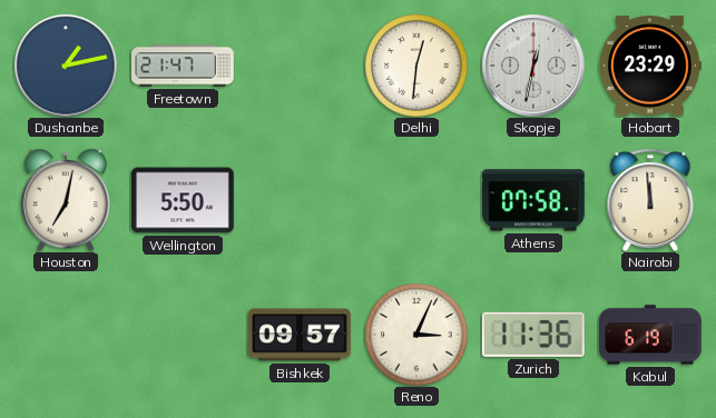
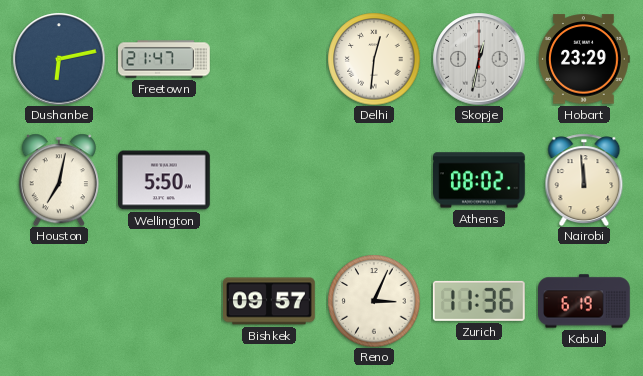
Dushanbe: 1:13 -> 6:13 (59, 59)
Athens: 07:58 -> 08:02 (480, 180)
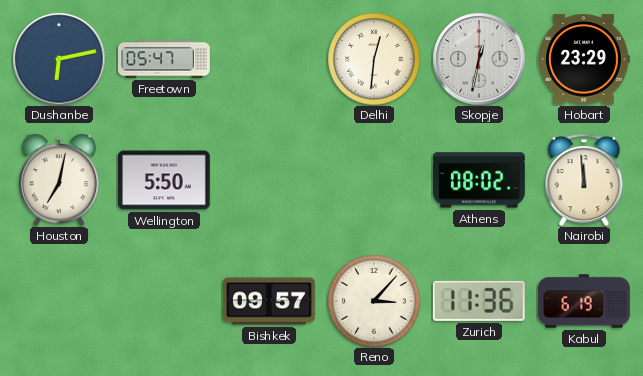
Freetown: 21:47 -> 05:47 (165, 59)
Reno: 3:04 -> 3:07 (374, 301)
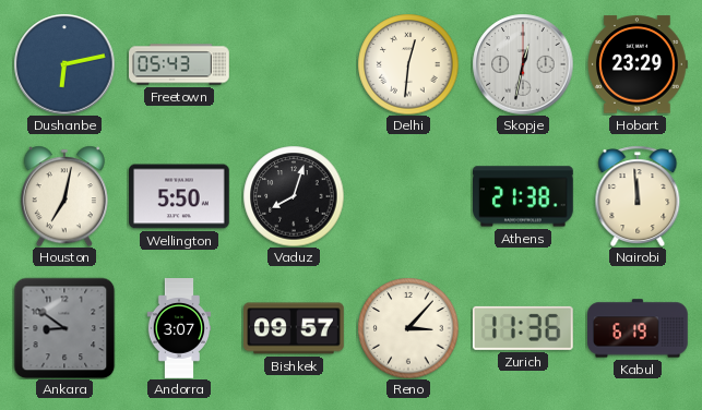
Freetown: 05:47 -> 05:43 (180, 64)
Vaduz: none -> 8:03 (294, 196)
Athens: 08:02 -> 21:38 (524, 196)
Ankara: none -> 8:51 (64, 328)
Andorra: none -> 3:07 (179, 328)
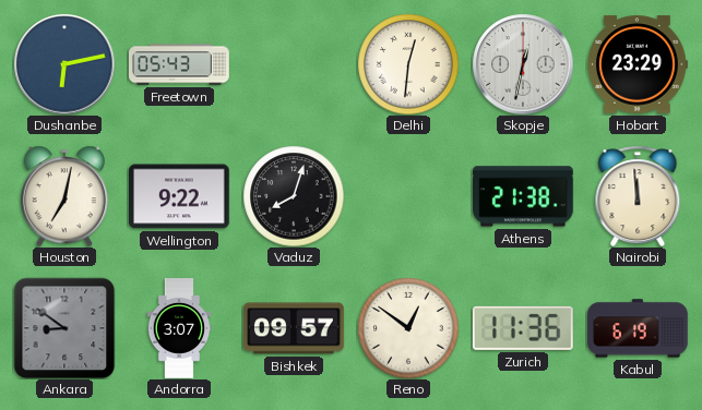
Wellington: 5:50 -> 9:22 (180, 196)
Reno: 3:07 -> 12:51 (408, 328)
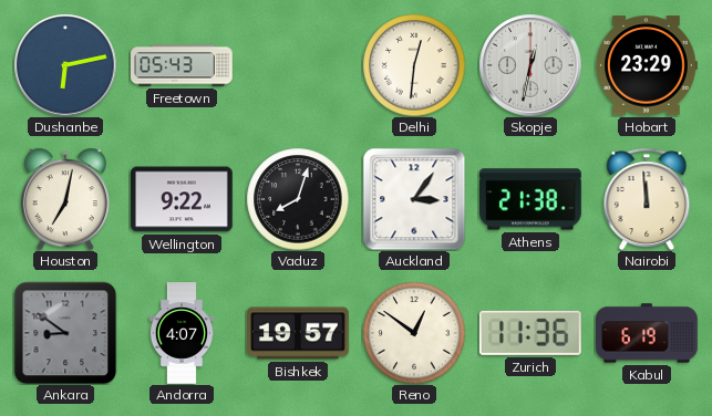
Auckland: none -> 3:06 (414, 199)
Andorra: 3:07 -> 4:07 (182, 333)
Bishkek: 09:57 -> 19:57 (299, 333)
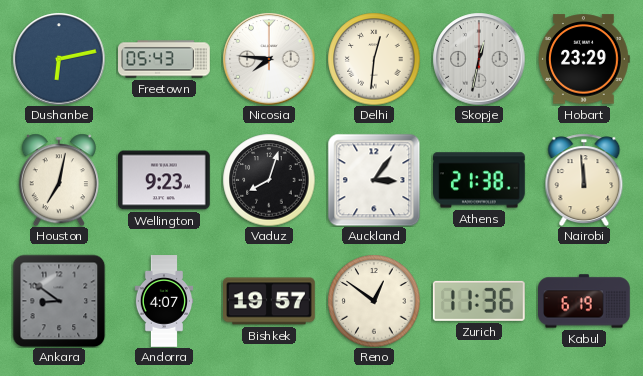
Nicosia: none -> 7:46 (269, 59)
Wellington: 9:22 -> 9:23 (165, 180)
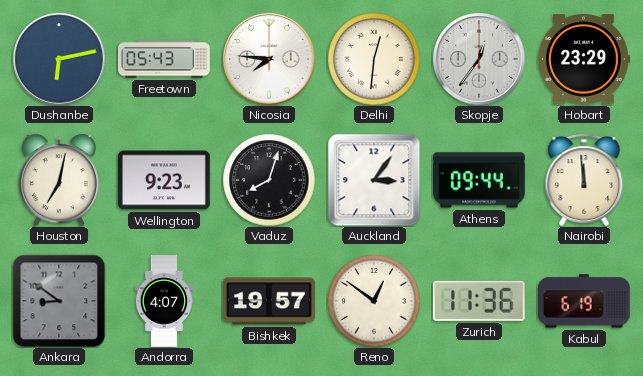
Skopje: 12:32 -> 12:36 (479, 59)
Athens: 21:38 -> 09:44 (480, 180)
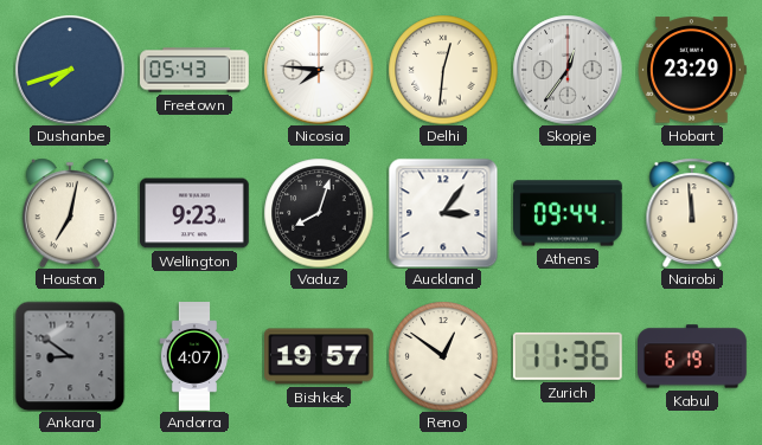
Dushanbe: 6:13 -> 7:42 (70, 70)
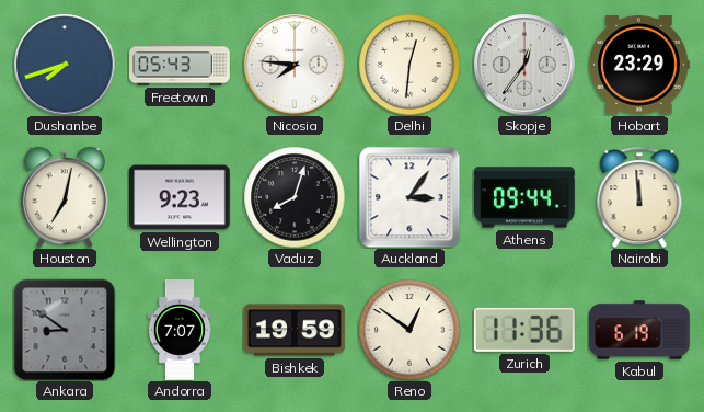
Andorra: 4:07 -> 7:07 (180, 330)
Bishkek: 19:57 -> 19:59 (296, 330)
